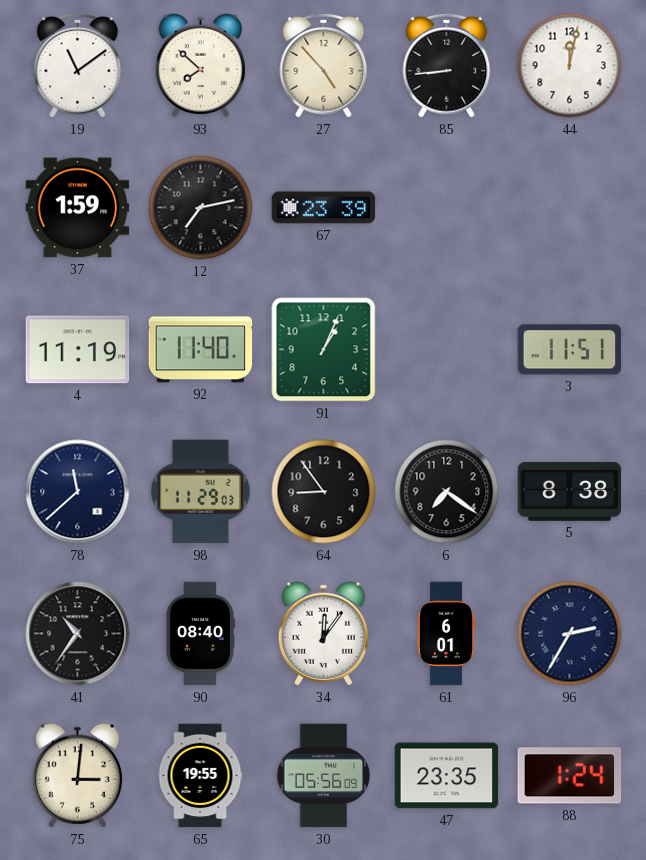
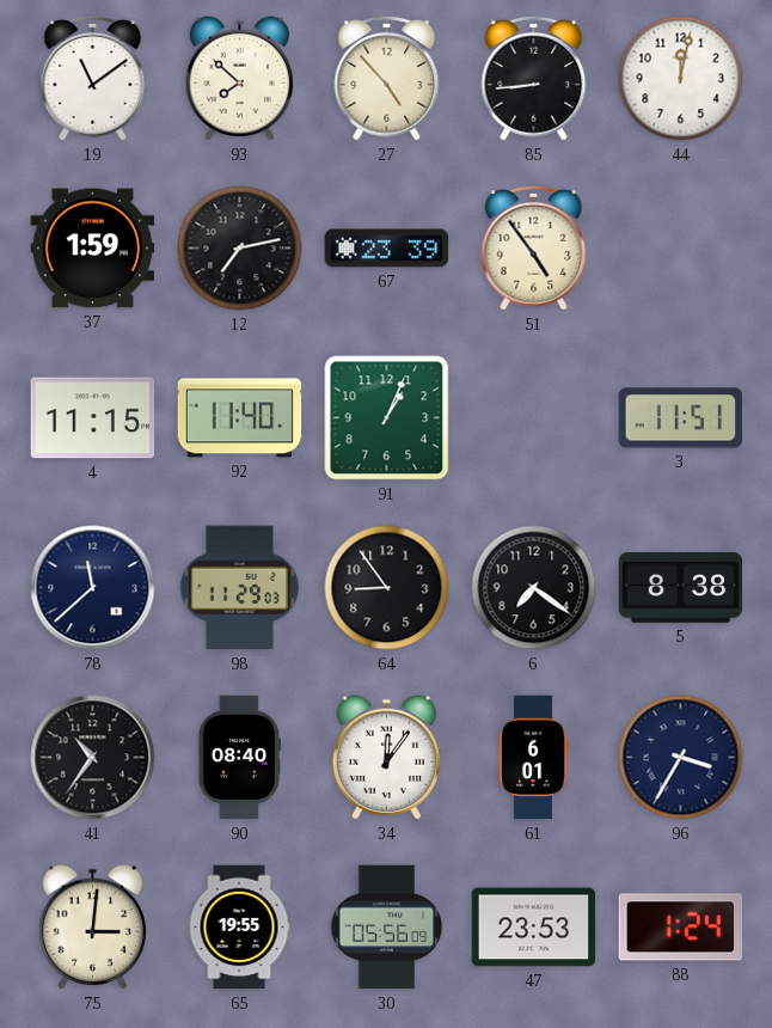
51: none -> 4:54 (534, 247)
4: 11:19 -> 11:15 (93, 418)
96: 2:35 -> 3:35 (681, 758)
47: 23:35 -> 23:53 (534, 928)
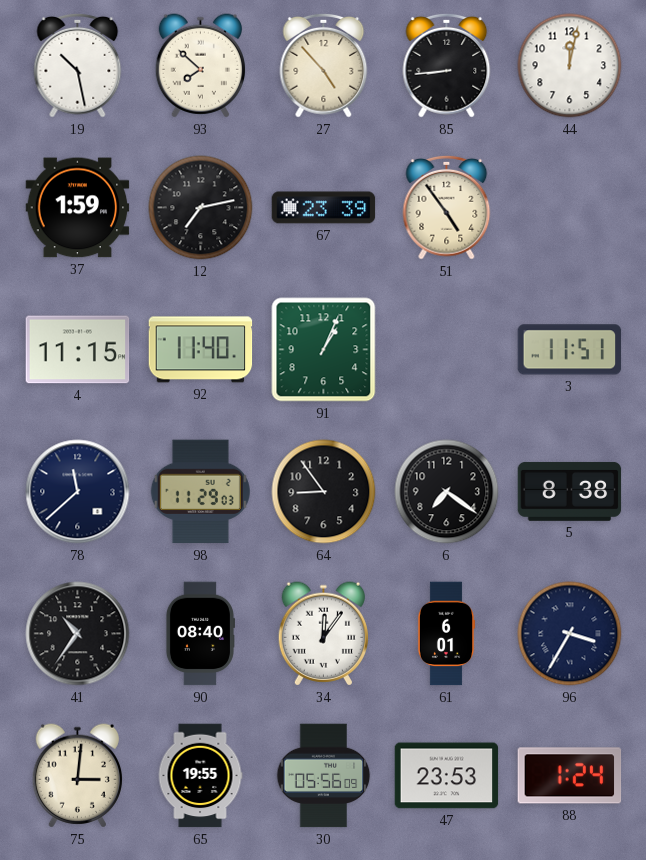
19: 11:09 -> 10:28 (78, 65)
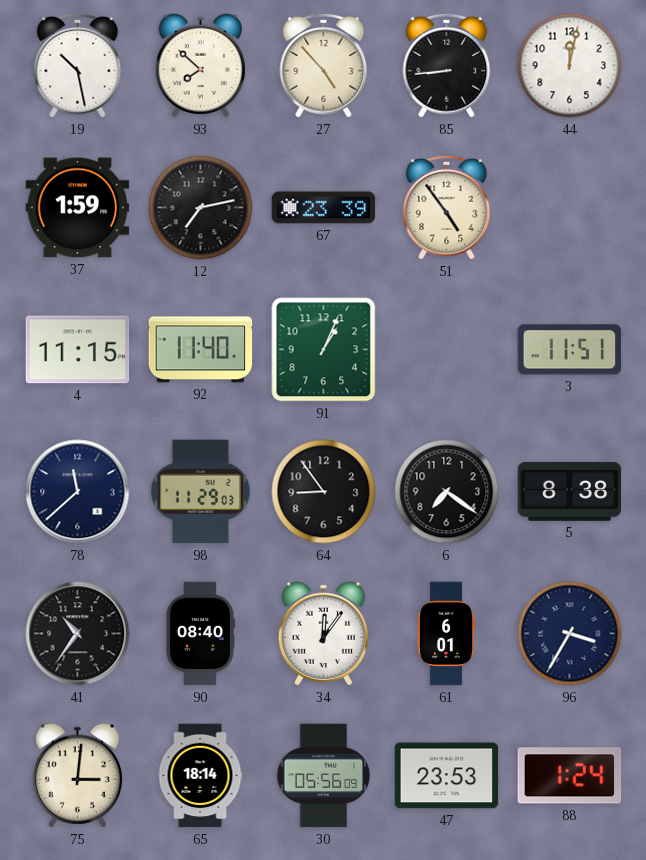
65: 19:55 -> 18:14 (200, 776)
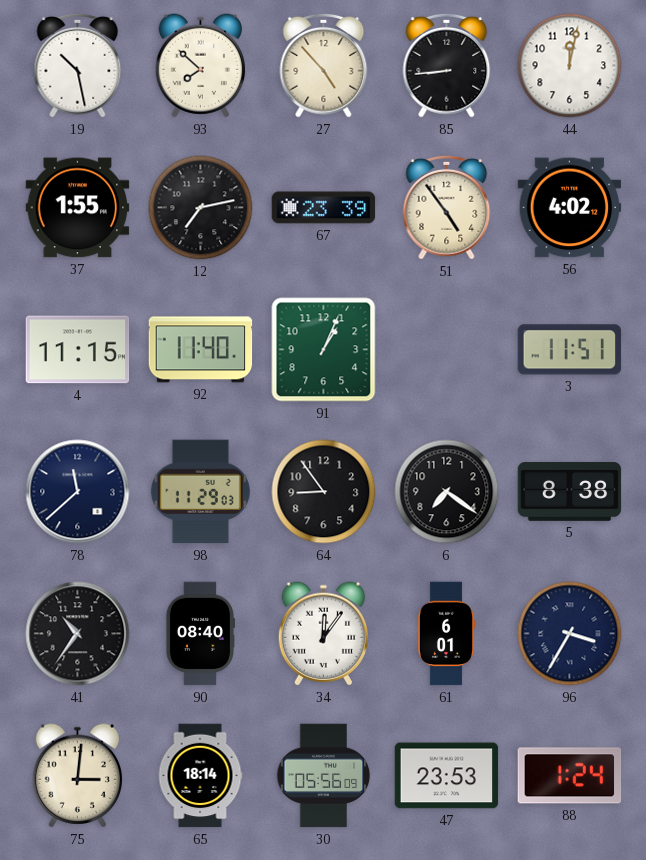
37: 1:59 -> 1:55 (78, 208)
56: none -> 4:02 (570, 208)
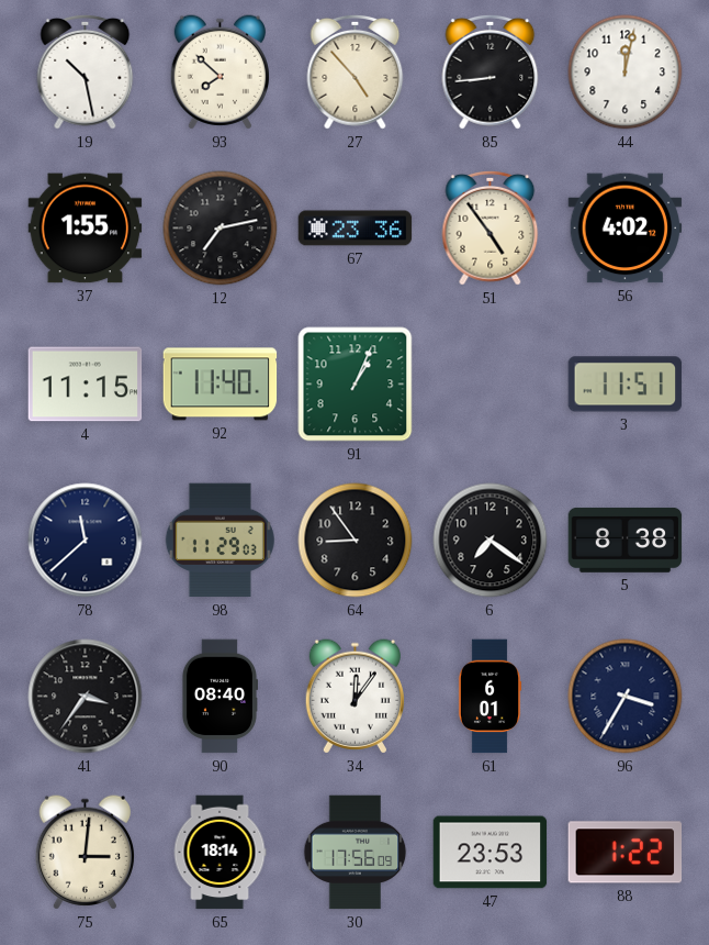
67: 23:39 -> 23:36 (356, 229)
41: 10:36 -> 3:36 (86, 697)
30: 05:56 -> 17:56 (356, 853)
88: 1:24 -> 1:22 (626, 853)
